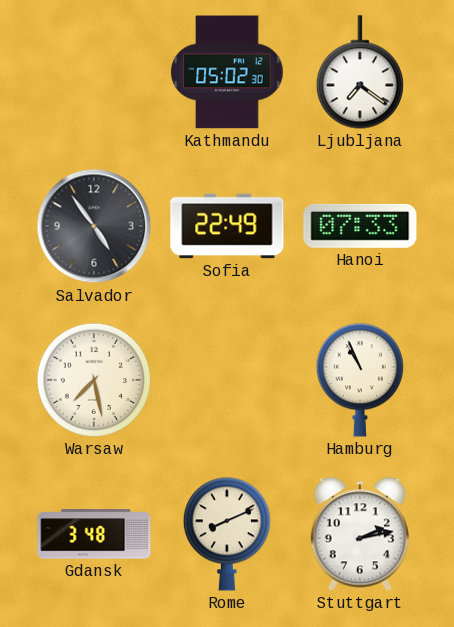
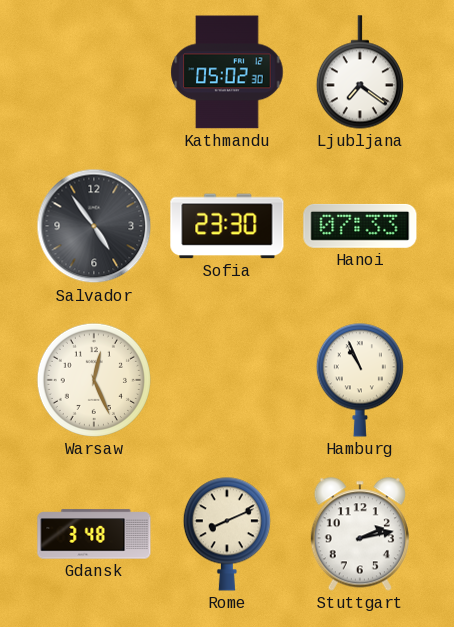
Sofia: 22:49 -> 23:30 (227, 226)
Warsaw: 7:28 -> 12:26 (94, 380)
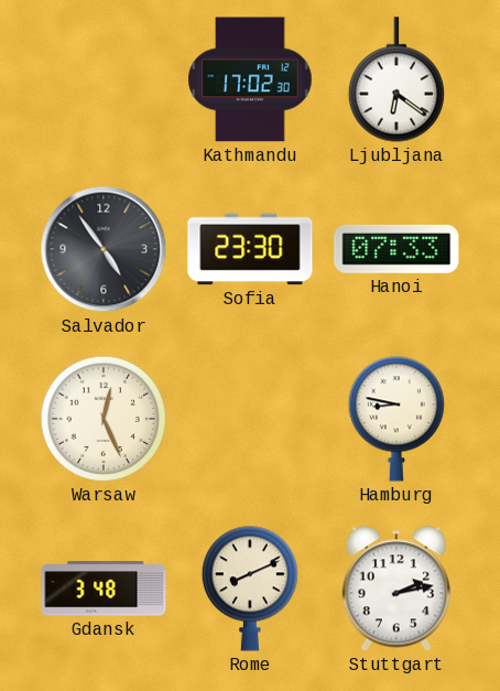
Kathmandu: 05:02 -> 17:02 (250, 79)
Ljubljana: 7:21 -> 6:21 (396, 79)
Hamburg: 10:56 -> 8:47 (396, 419)
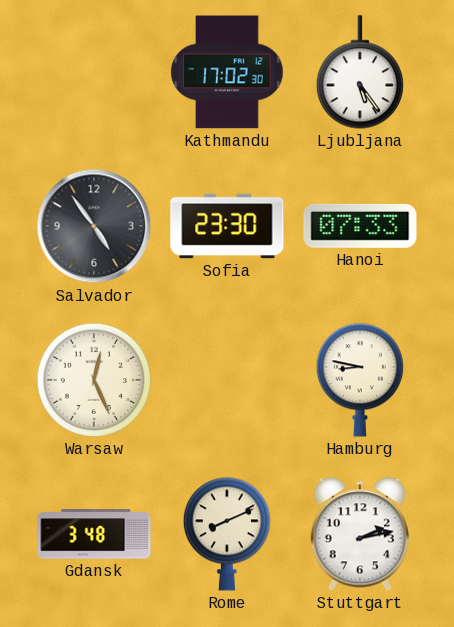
Ljubljana: 6:21 -> 5:24 (360, 72)
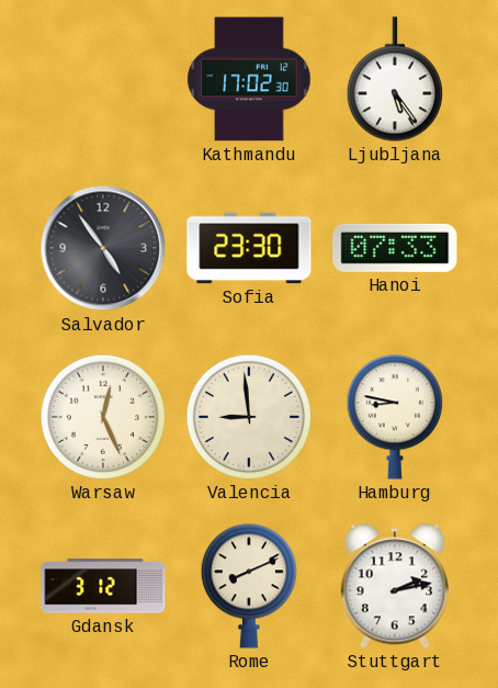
Valencia: none -> 8:59 (249, 417)
Gdansk: 3:48 -> 3:12 (103, 586)
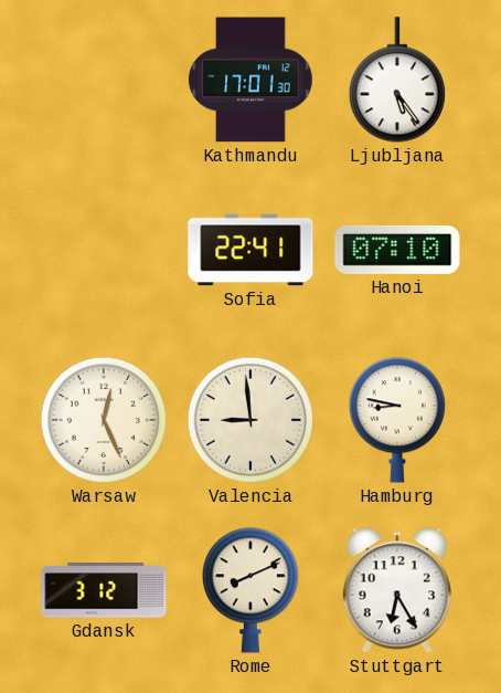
Kathmandu: 17:02 -> 17:01 (250, 80)
Salvador: 4:54 -> none (103, 248)
Sofia: 23:30 -> 22:41 (250, 250)
Hanoi: 07:33 -> 07:10 (397, 250)
Stuttgart: 2:13 -> 6:25 (397, 590)
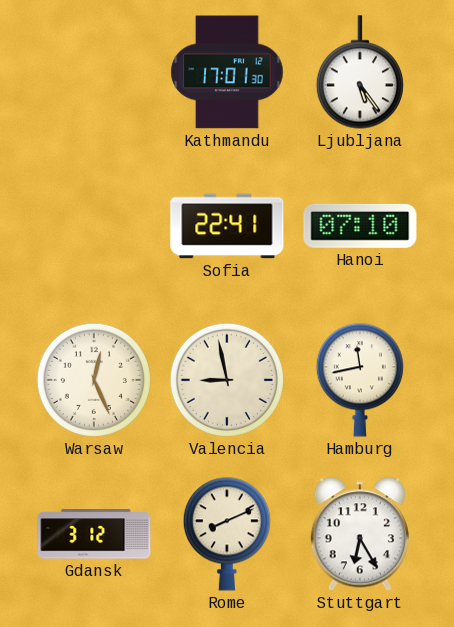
Valencia: 8:59 -> 8:58 (227, 380)
Hamburg: 8:47 -> 11:43 (360, 380)
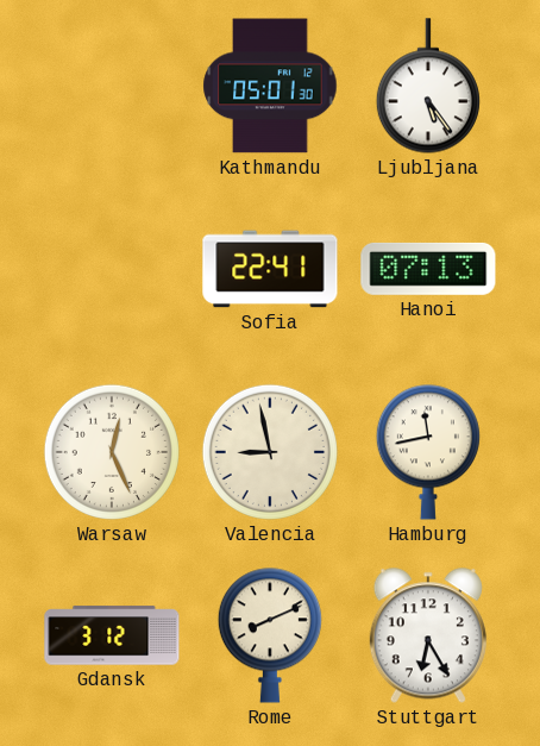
Kathmandu: 17:01 -> 05:01 (270, 86)
Hanoi: 07:10 -> 07:13 (428, 269)
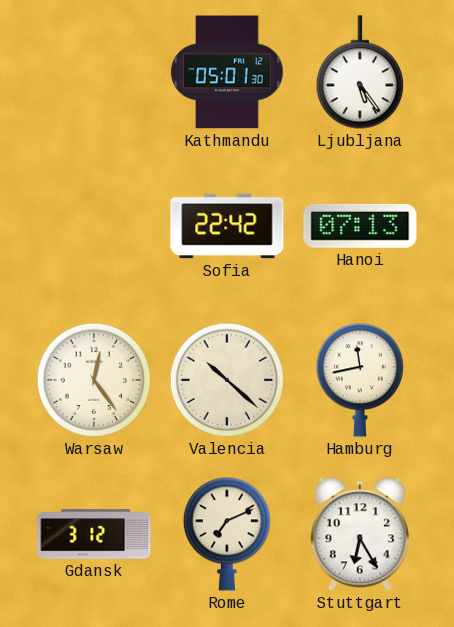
Sofia: 22:41 -> 22:42 (227, 226)
Warsaw: 12:26 -> 12:24 (94, 380)
Valencia: 8:58 -> 10:22 (227, 380)
Rome: 8:11 -> 7:11 (227, 534)
